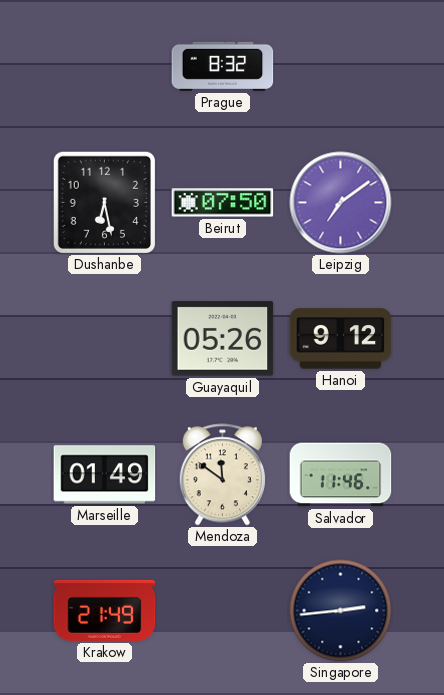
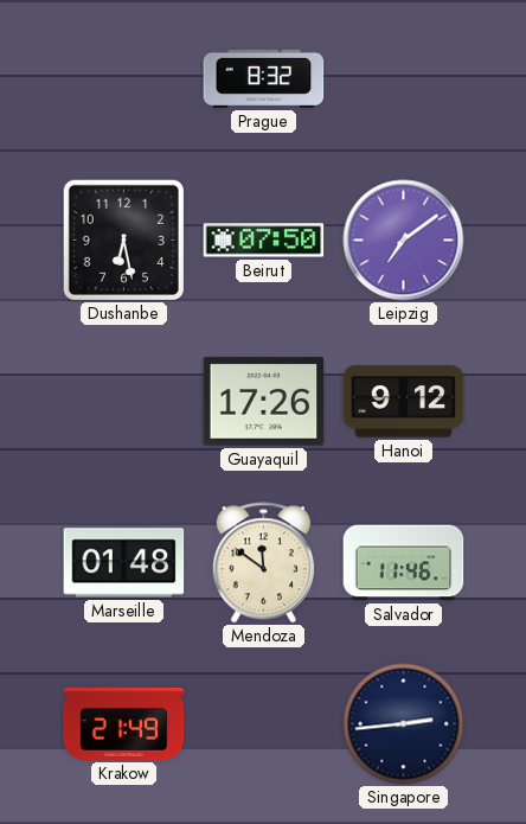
Guayaquil: 05:26 -> 17:26 (264, 402)
Marseille: 01:49 -> 01:48 (124, 563)
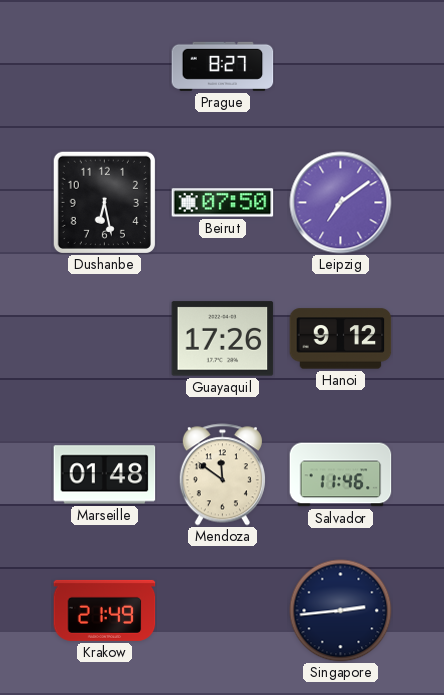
Prague: 8:32 -> 8:27 (223, 66)
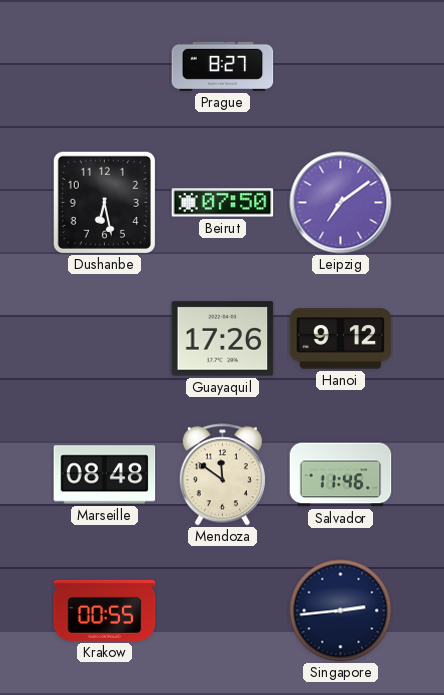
Marseille: 01:48 -> 08:48 (105, 475)
Krakow: 21:49 -> 00:55 (105, 610)
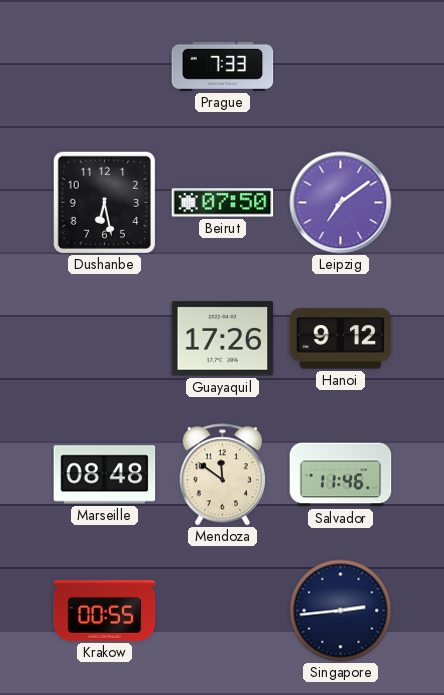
Prague: 8:27 -> 7:33 (223, 66)
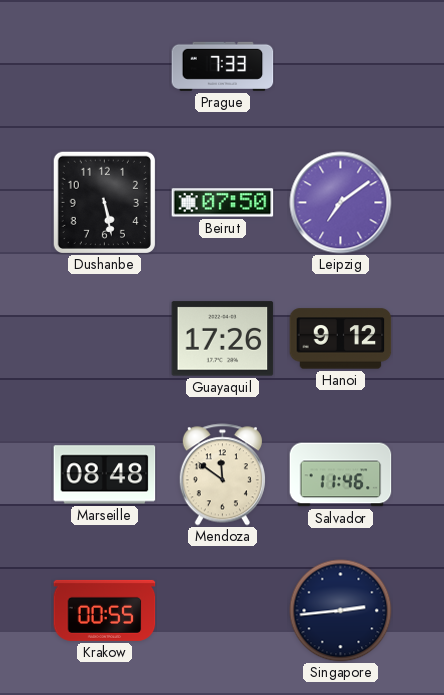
Dushanbe: 6:28 -> 5:28 (104, 202)
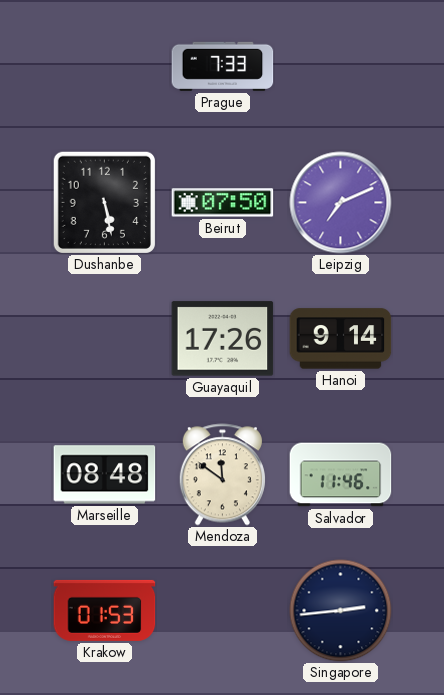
Leipzig: 7:09 -> 7:11 (341, 203)
Hanoi: 9:12 -> 9:14 (341, 339)
Krakow: 00:55 -> 01:53 (105, 610)
